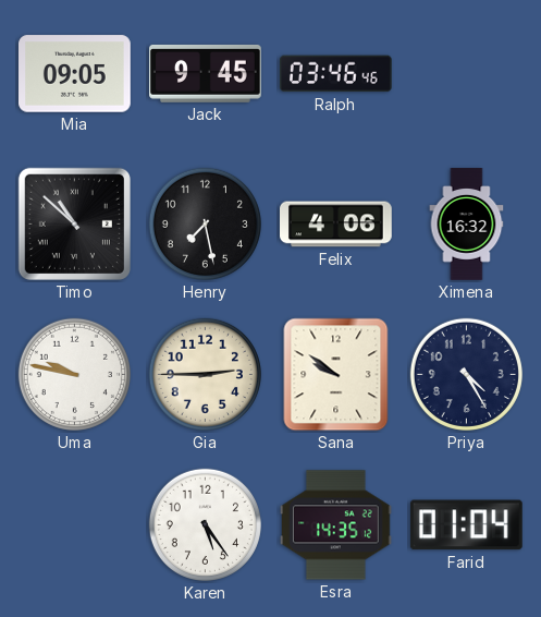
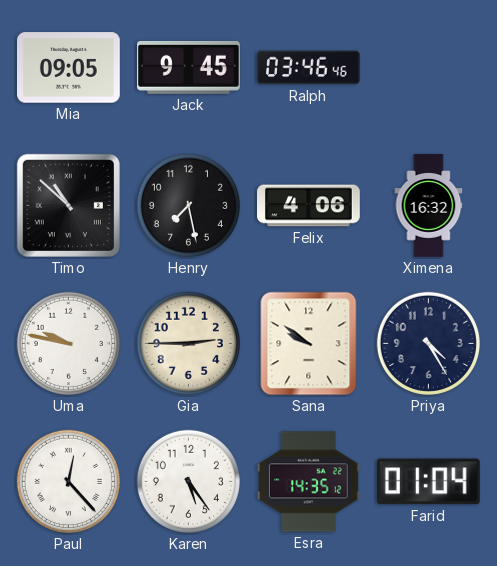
Paul: none -> 12:23 (68, 481)
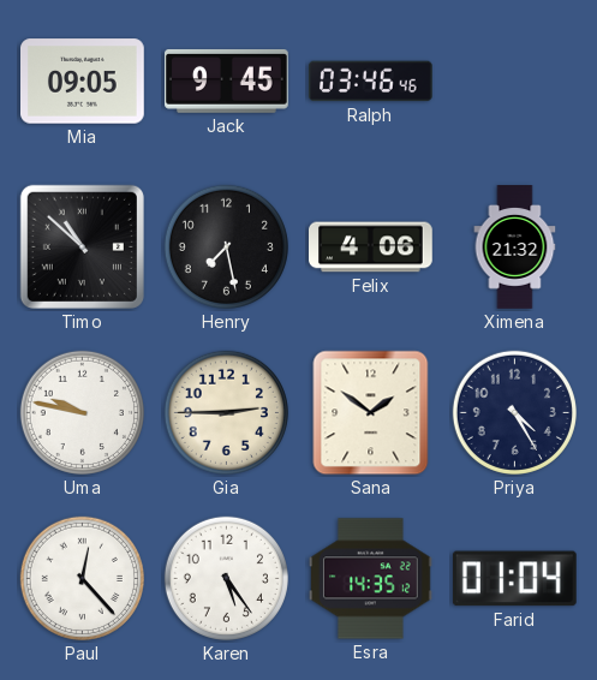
Ximena: 16:32 -> 21:32 (515, 247)
Sana: 9:51 -> 1:51 (371, 413)
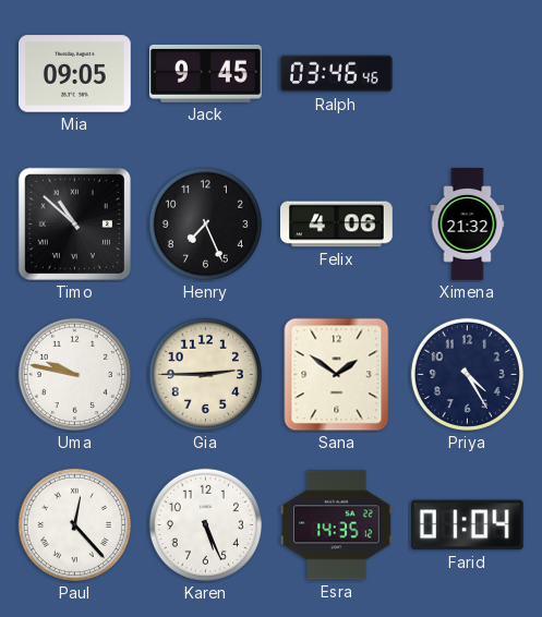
Henry: 7:28 -> 7:26 (205, 223)
Karen: 5:24 -> 5:26 (205, 524)
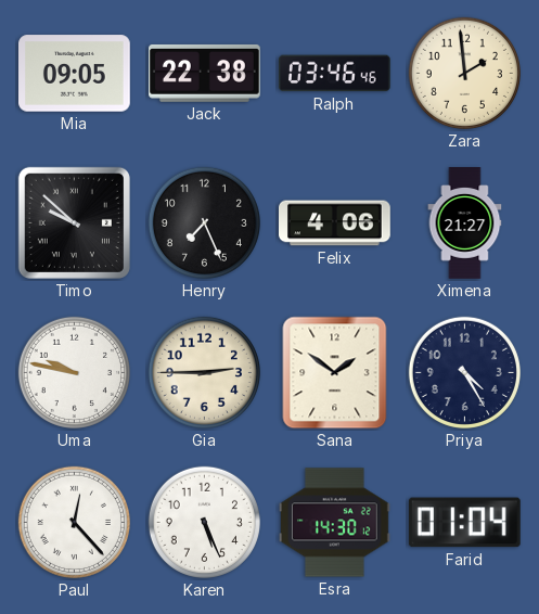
Jack: 9:45 -> 22:38 (205, 74)
Zara: none -> 1:59 (464, 73)
Timo: 10:52 -> 9:52 (74, 222)
Ximena: 21:32 -> 21:27 (465, 223)
Esra: 14:35 -> 14:30 (335, 523)
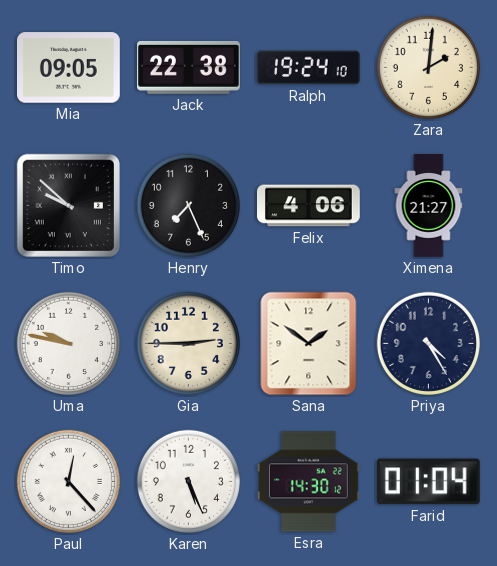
Ralph: 03:46 -> 19:24 (308, 68)
Zara: 1:59 -> 2:01 (428, 67)
